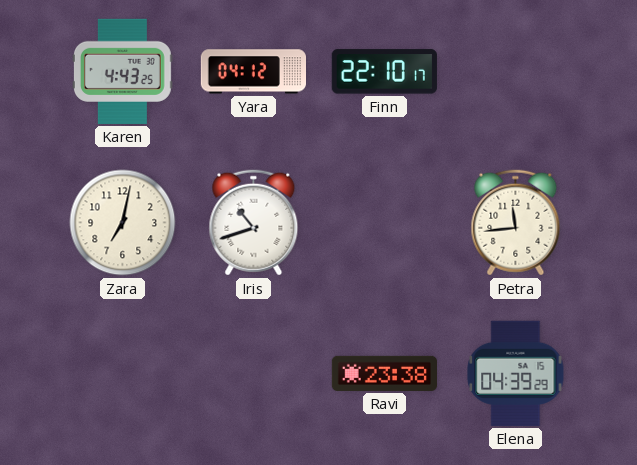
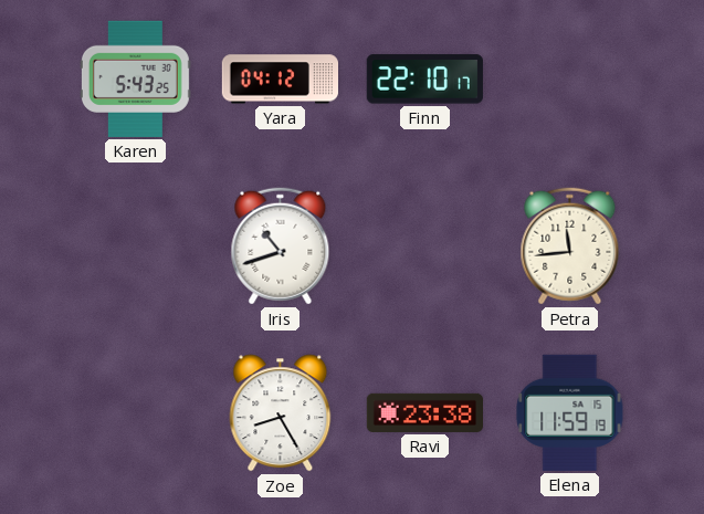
Karen: 4:43 -> 5:43 (135, 78)
Zara: 7:02 -> none (123, 223)
Zoe: none -> 8:25 (281, 413)
Elena: 04:39 -> 11:59 (570, 412)
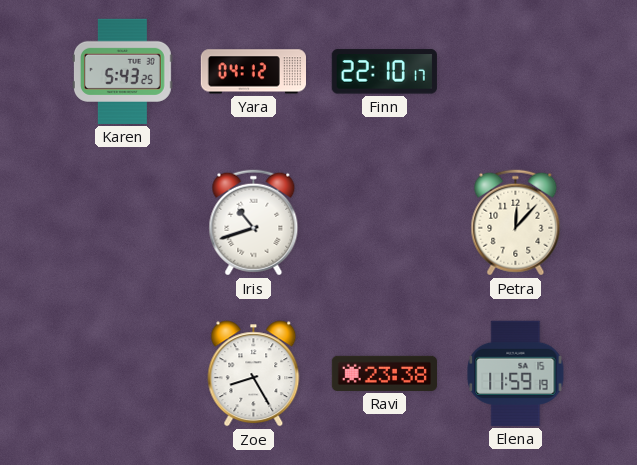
Petra: 11:44 -> 12:07 (516, 223)
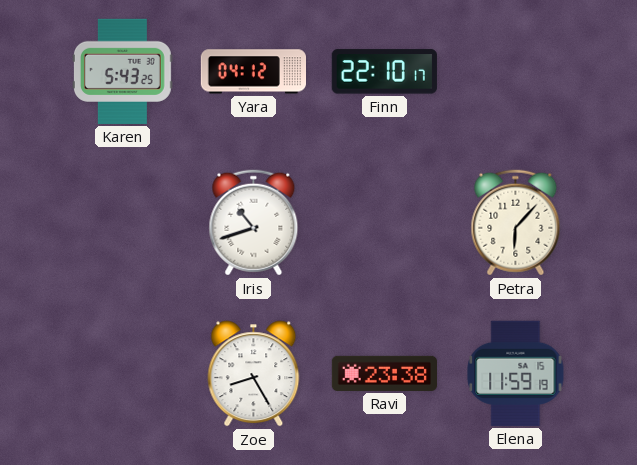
Petra: 12:07 -> 6:07 (516, 223)
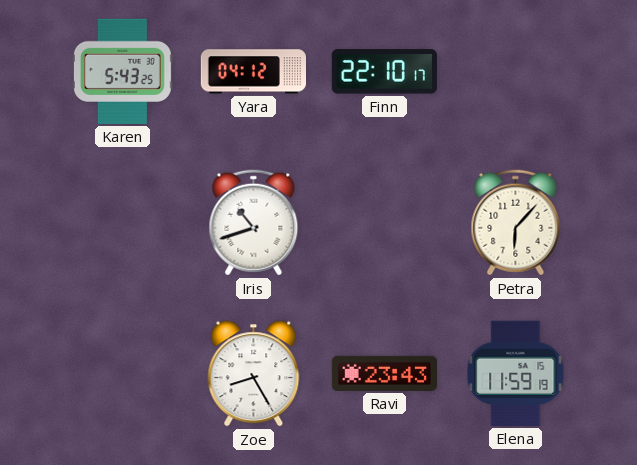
Ravi: 23:38 -> 23:43 (384, 373)
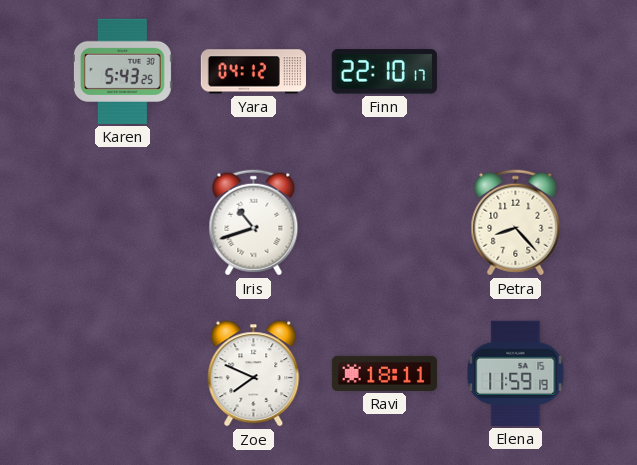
Petra: 6:07 -> 8:23 (516, 223)
Zoe: 8:25 -> 7:49 (254, 374)
Ravi: 23:43 -> 18:11 (384, 373)
